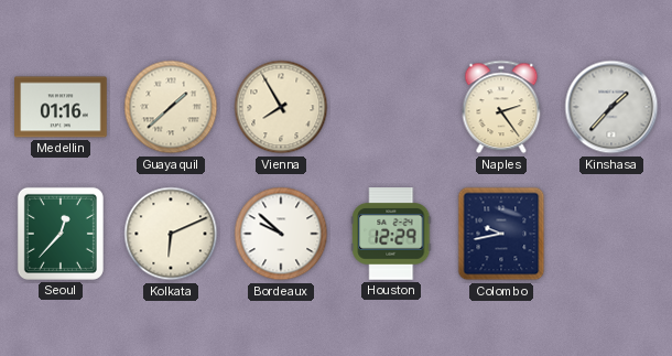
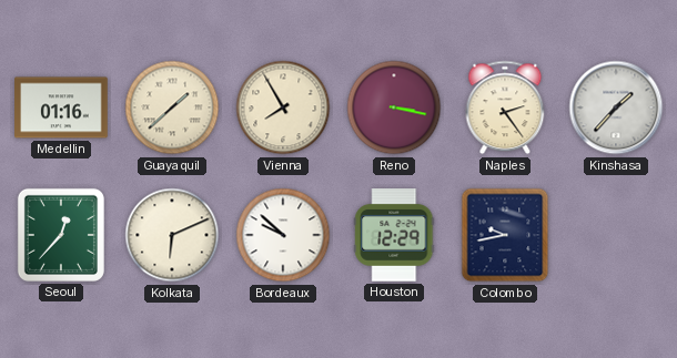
Reno: none -> 3:17 (394, 108)
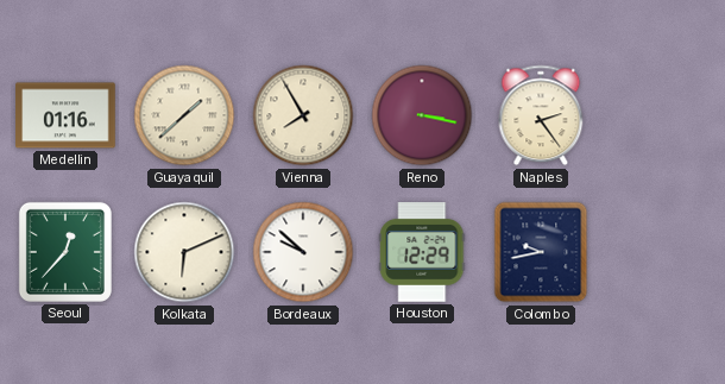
Kinshasa: 1:37 -> none (616, 108)
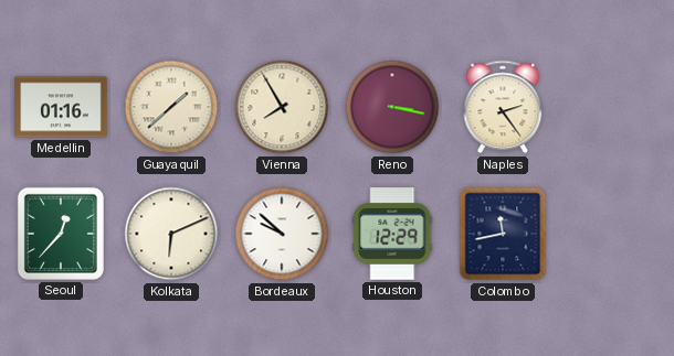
Colombo: 9:43 -> 11:43 (503, 234)
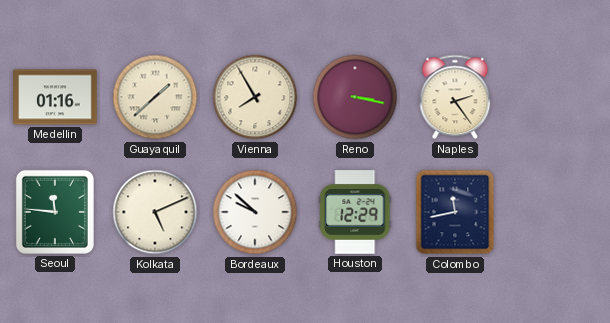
Seoul: 12:37 -> 11:46 (55, 212)
Kolkata: 6:11 -> 5:11 (155, 212)
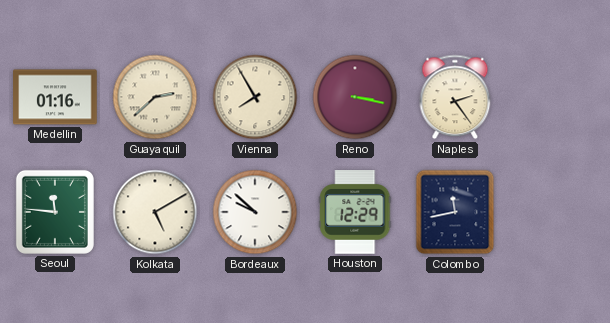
Guayaquil: 1:38 -> 2:38 (155, 97)
Kolkata: 5:11 -> 5:10 (155, 212)
